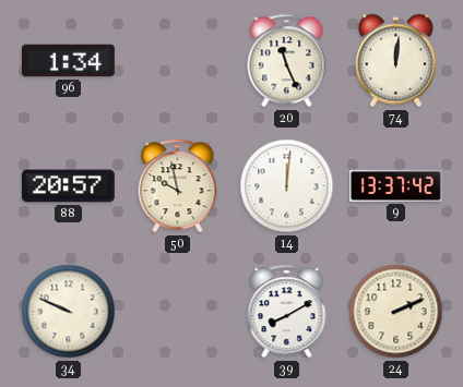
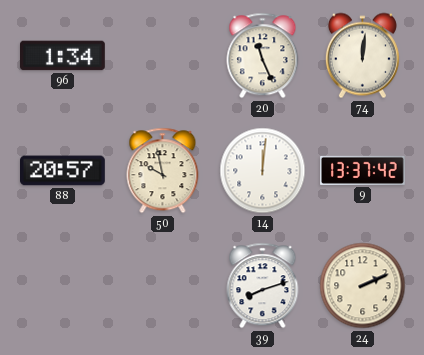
34: 9:49 -> none (69, 312)
39: 8:10 -> 8:12 (263, 286)
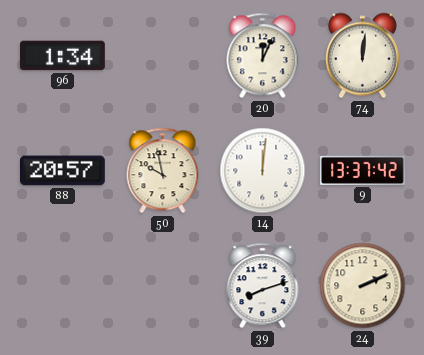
20: 11:26 -> 12:04 (263, 56)
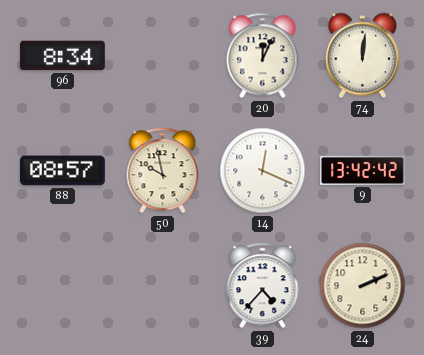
96: 1:34 -> 8:34 (63, 56)
88: 20:57 -> 08:57 (63, 171)
14: 12:01 -> 12:19 (263, 171)
9: 13:37 -> 13:42 (363, 170)
39: 8:12 -> 4:37 (263, 286)
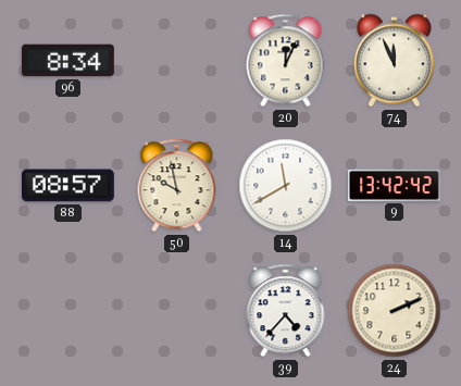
74: 12:01 -> 11:56 (394, 61)
14: 12:19 -> 11:40 (286, 186)
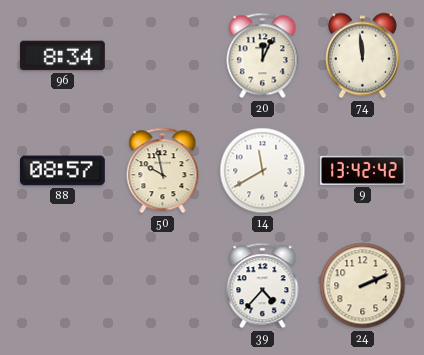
74: 11:56 -> 11:59 (362, 56)
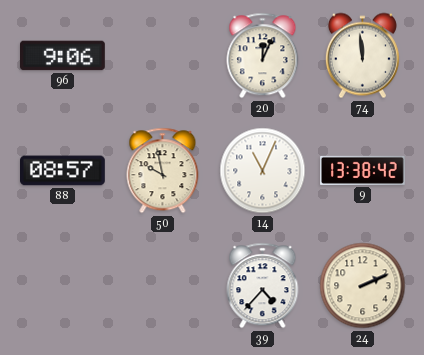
96: 8:34 -> 9:06 (63, 56)
14: 11:40 -> 11:04 (263, 171)
9: 13:42 -> 13:38 (363, 170)
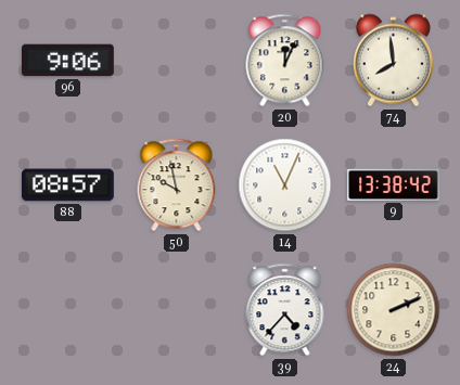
74: 11:59 -> 7:59 (393, 61)
